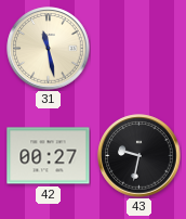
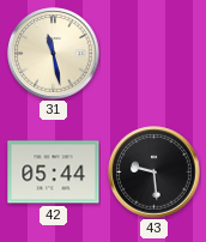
42: 00:27 -> 05:44 (54, 173)
43: 9:32 -> 9:29 (154, 173)
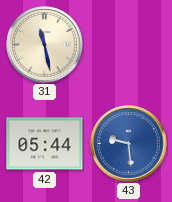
43 dial: black -> blue (129, 144)
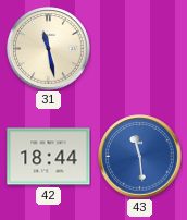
42: 05:44 -> 18:44 (49, 157)
43: 9:29 -> 11:29 (140, 157)
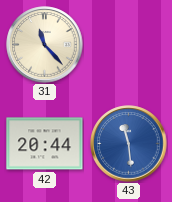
31: 11:28 -> 11:23 (45, 45)
42: 18:44 -> 20:44 (45, 144)
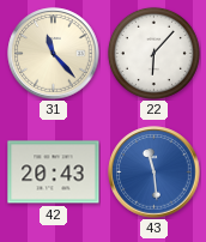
22: none -> 6:07 (153, 53)
42: 20:44 -> 20:43 (54, 173)
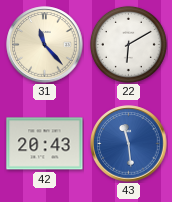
22: 6:07 -> 6:10 (128, 44)
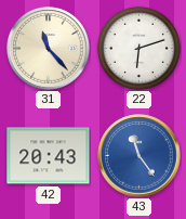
22: 6:10 -> 6:12 (138, 48)
43: 11:29 -> 11:24 (139, 156)
